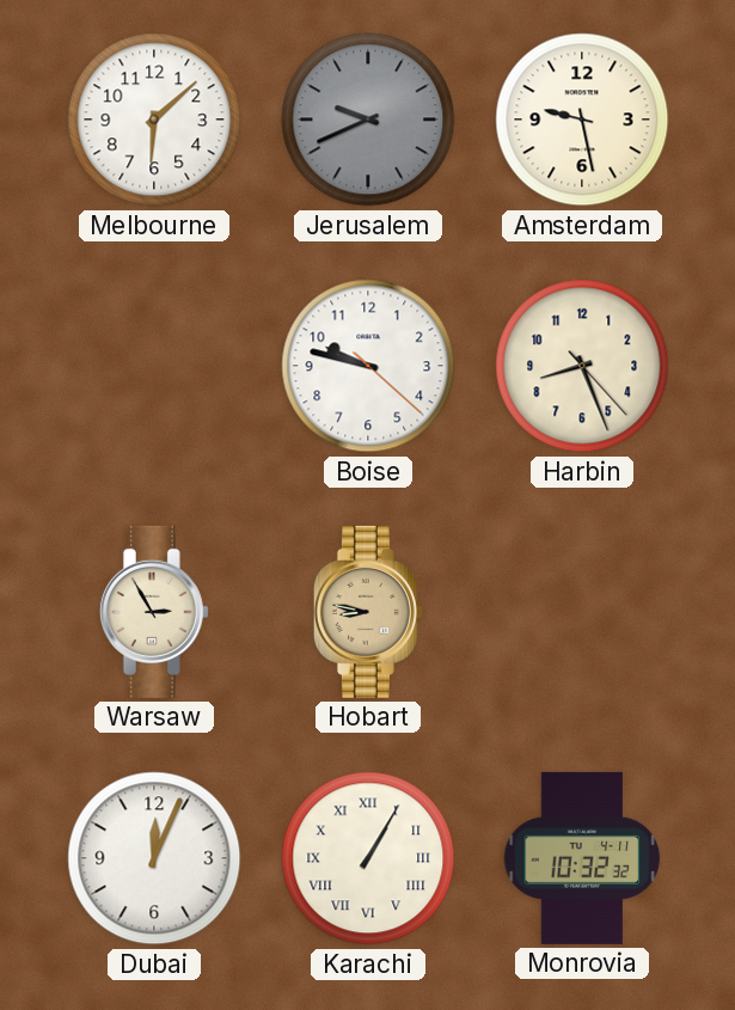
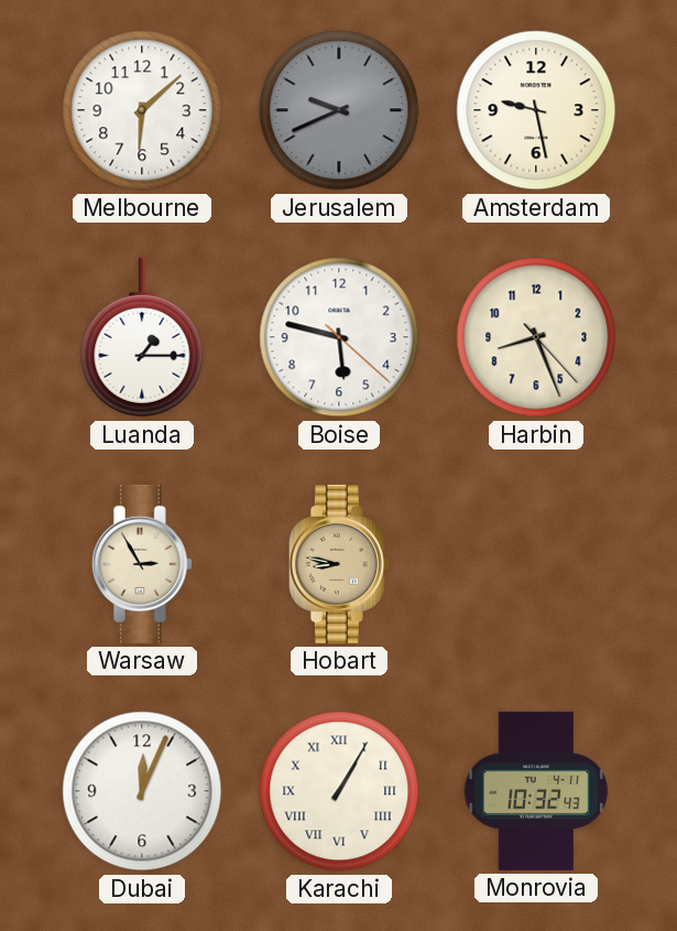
Luanda: none -> 1:15 (142, 337)
Boise: 9:47 -> 5:47 (339, 337)
Monrovia: 10:32:32 -> 10:32:43 (536, 791)
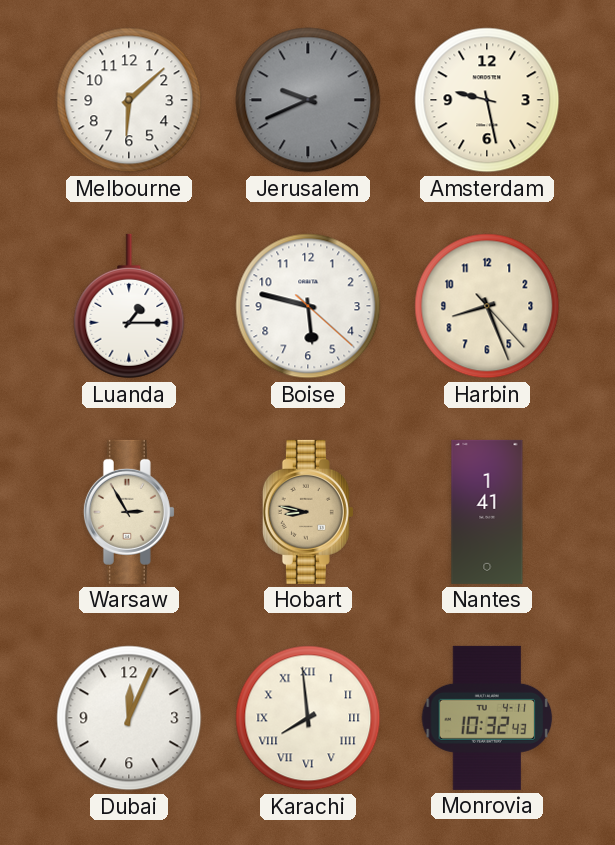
Nantes: none -> 1:41 (487, 512)
Karachi: 1:05 -> 7:59 (308, 718)
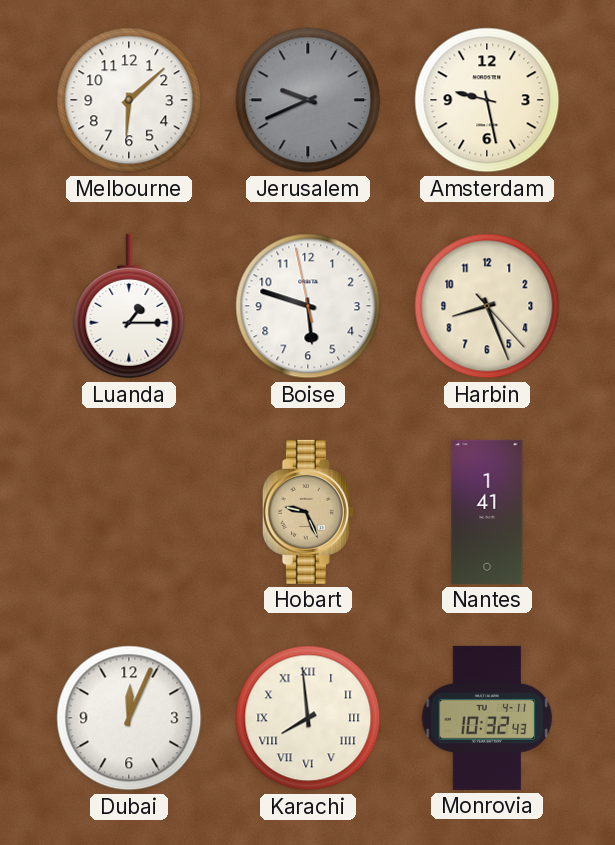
Boise: 5:47:22 -> 5:47:58 (308, 306)
Warsaw: 2:55 -> none (129, 512)
Hobart: 8:47 -> 9:26 (308, 512)
